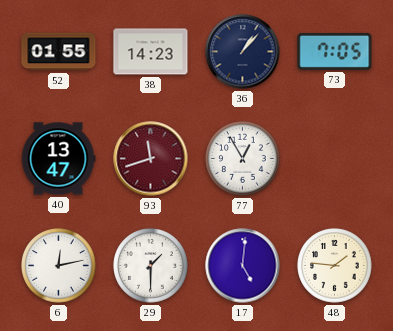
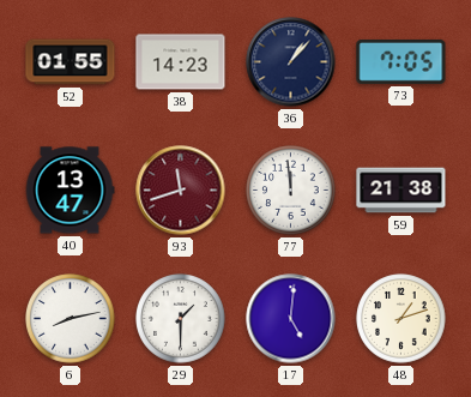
77: 12:55 -> 11:59 (291, 191)
59: none -> 21:38 (401, 191)
6: 12:13 -> 8:13 (71, 319)
48: 1:46 -> 1:12 (401, 319)
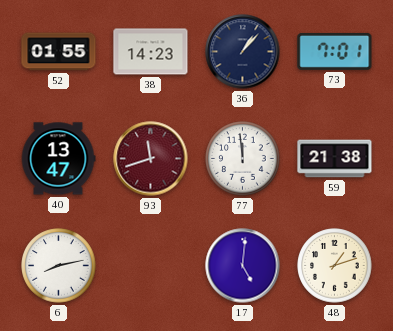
73: 7:05 -> 7:01 (335, 51)
29: 1:30 -> none (181, 319)
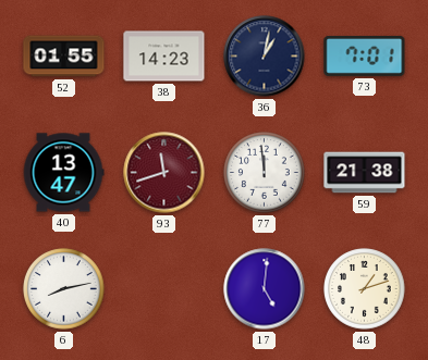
36: 1:07 -> 1:02 (265, 57)
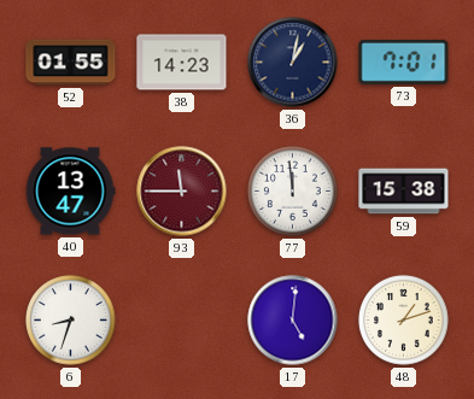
93: 11:42 -> 11:45 (182, 192)
59: 21:38 -> 15:38 (404, 192)
6: 8:13 -> 8:33 (71, 321)
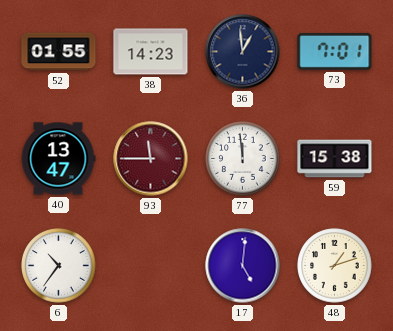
36: 1:02 -> 12:59 (243, 52)
6: 8:33 -> 10:36 (59, 266)
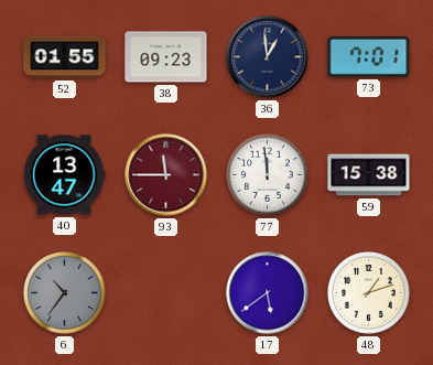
38: 14:23 -> 09:23 (166, 57)
6 dial: white -> grey (65, 293)
17: 5:01 -> 5:39 (268, 293)
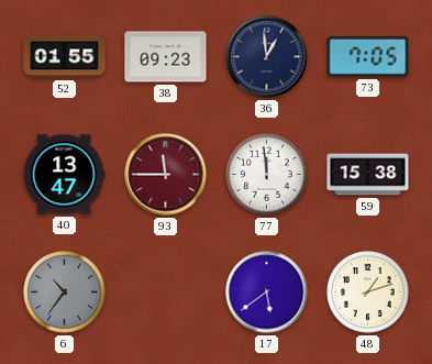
73: 7:01 -> 7:05 (368, 56)
